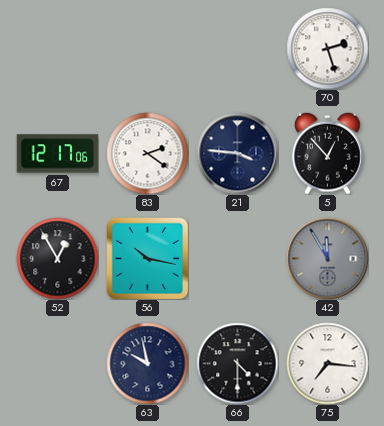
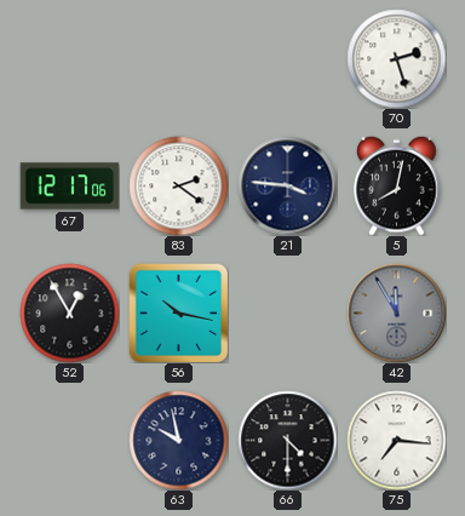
5: 12:53 -> 8:02 (397, 185)
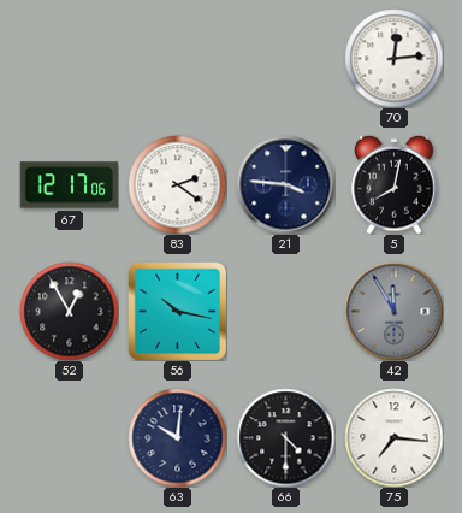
70: 2:27 -> 12:14 (393, 58)
63: 9:58 -> 10:01 (177, 437)
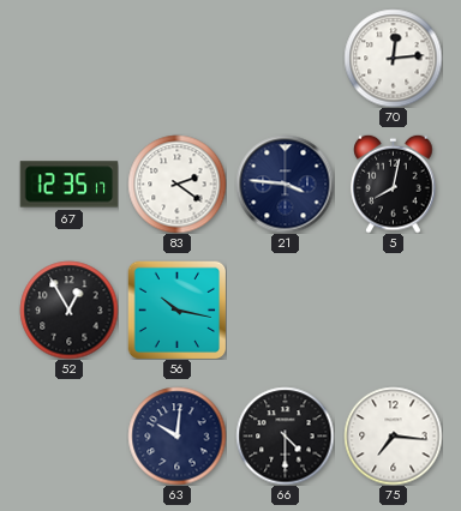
67: 12:17 -> 12:35 (68, 185)
42: 11:55 -> none (393, 311)
